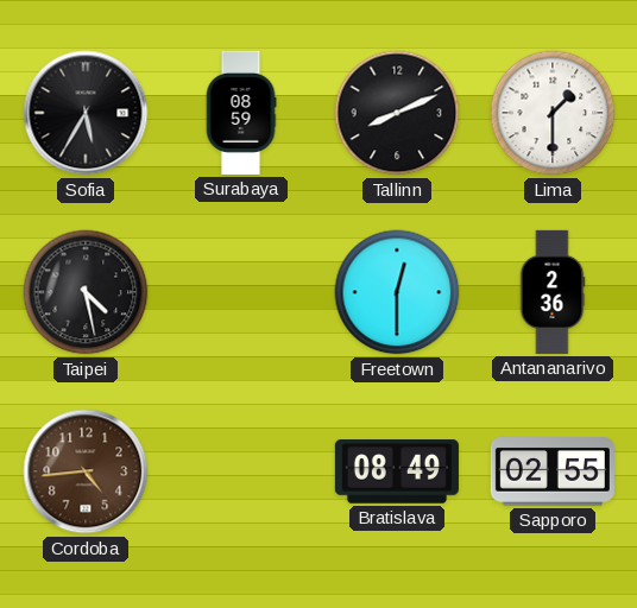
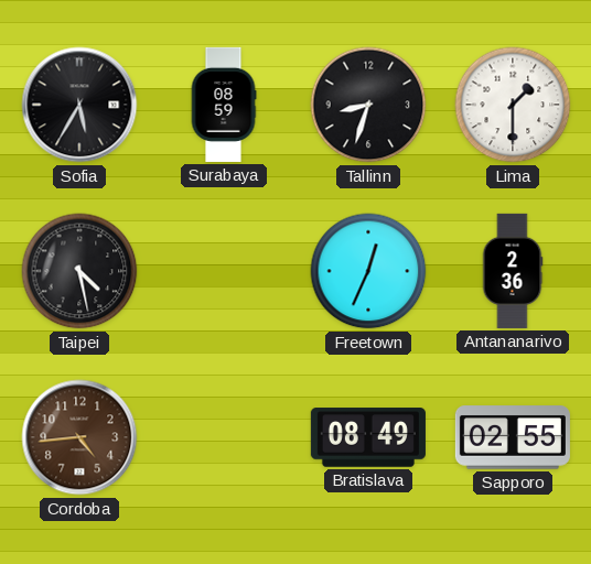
Tallinn: 8:11 -> 8:33 (368, 105)
Freetown: 12:30 -> 12:34 (368, 271)
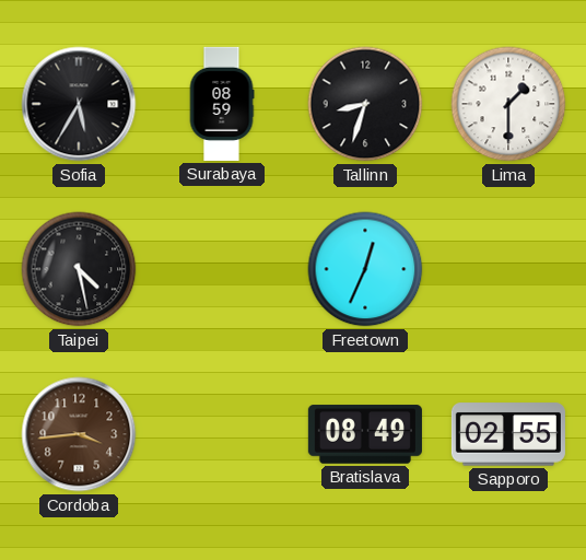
Antananarivo: 2:36 -> none (513, 271)
Cordoba: 4:44 -> 3:44 (79, 434)
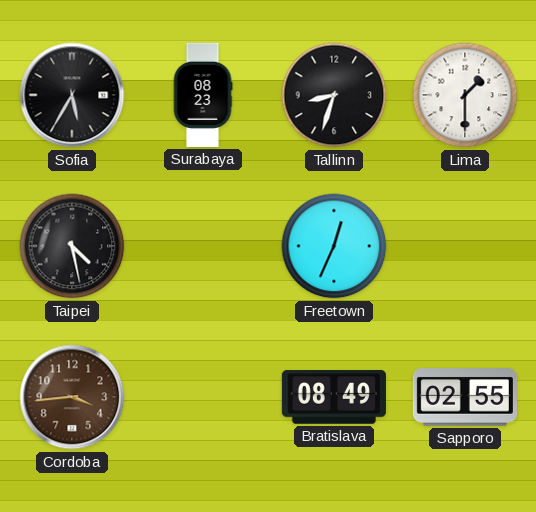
Surabaya: 08:59 -> 08:23 (203, 95)
